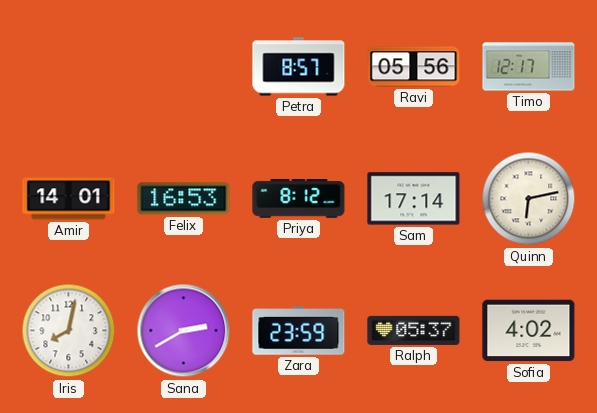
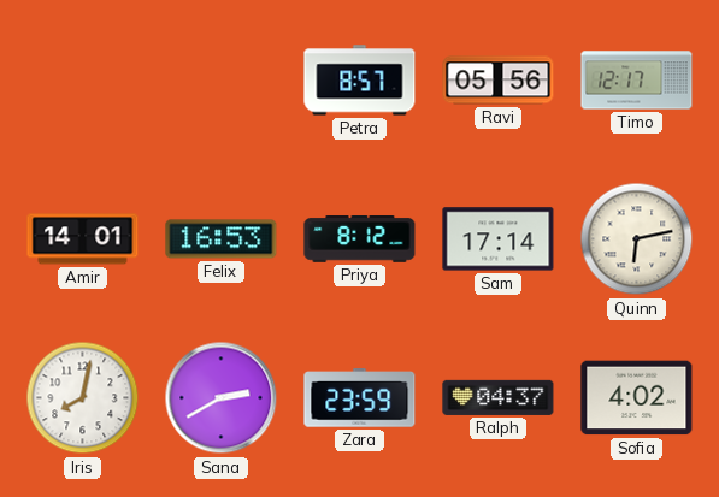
Ralph: 05:37 -> 04:37 (499, 397)
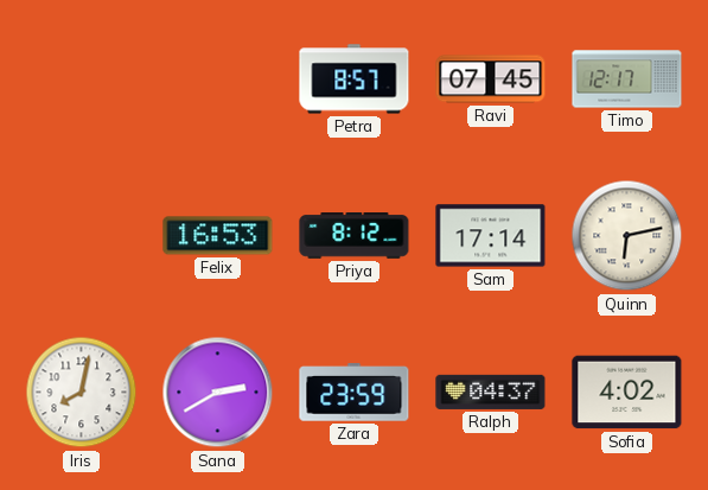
Ravi: 05:56 -> 07:45 (491, 79)
Amir: 14:01 -> none (83, 239)
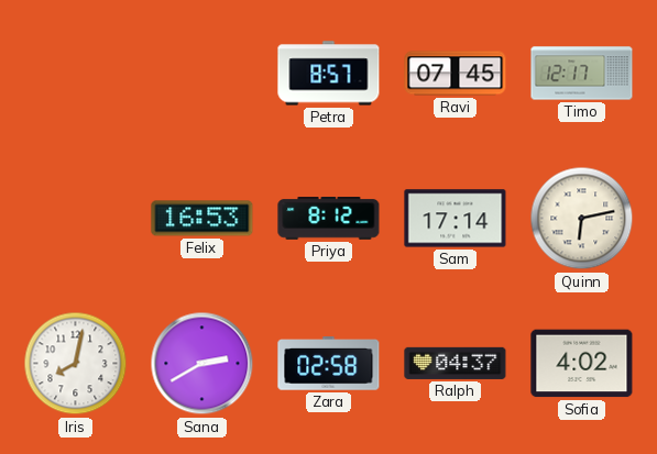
Zara: 23:59 -> 02:58 (329, 364)
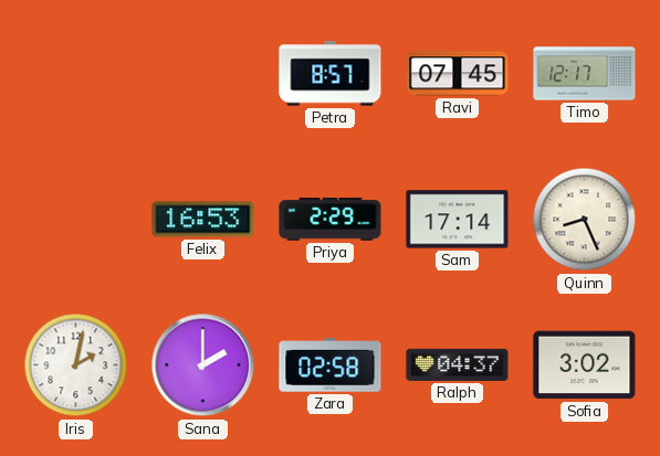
Priya: 8:12 -> 2:29 (331, 220)
Quinn: 6:13 -> 8:26 (585, 220)
Iris: 8:02 -> 2:02 (76, 365)
Sana: 2:40 -> 2:00 (203, 365)
Sofia: 4:02 -> 3:02 (585, 365)
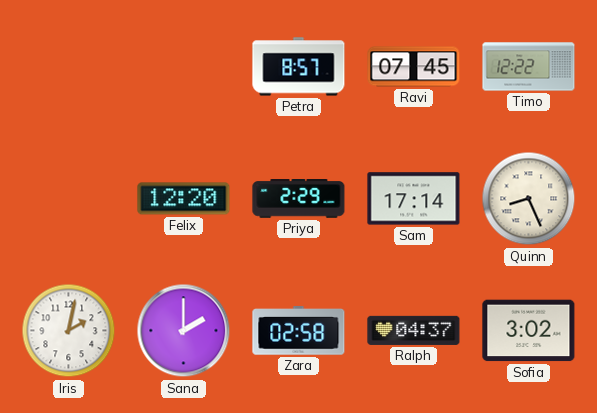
Timo: 12:17 -> 12:22 (529, 67)
Felix: 16:53 -> 12:20 (184, 199)
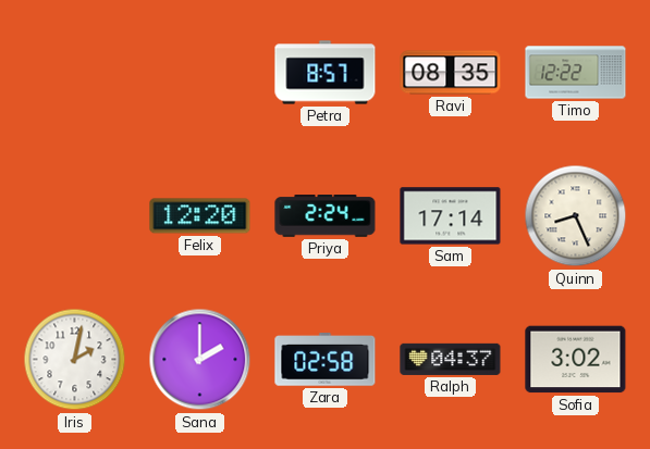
Ravi: 07:45 -> 08:35 (451, 73)
Priya: 2:29 -> 2:24 (326, 216)
